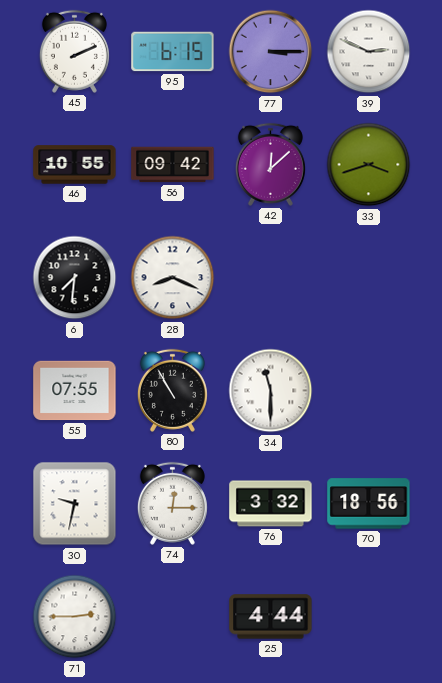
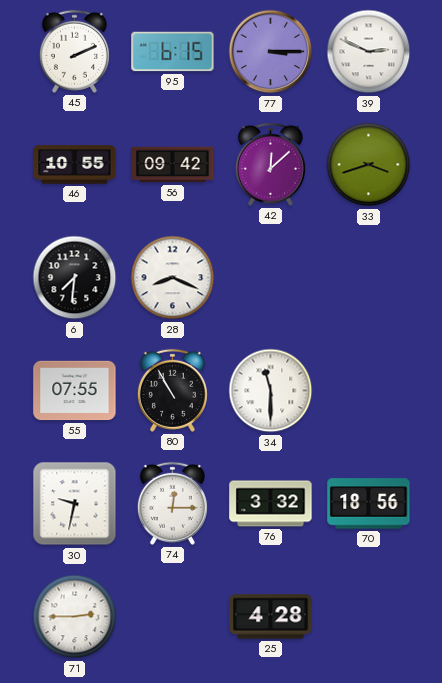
25: 4:44 -> 4:28 (271, 617)
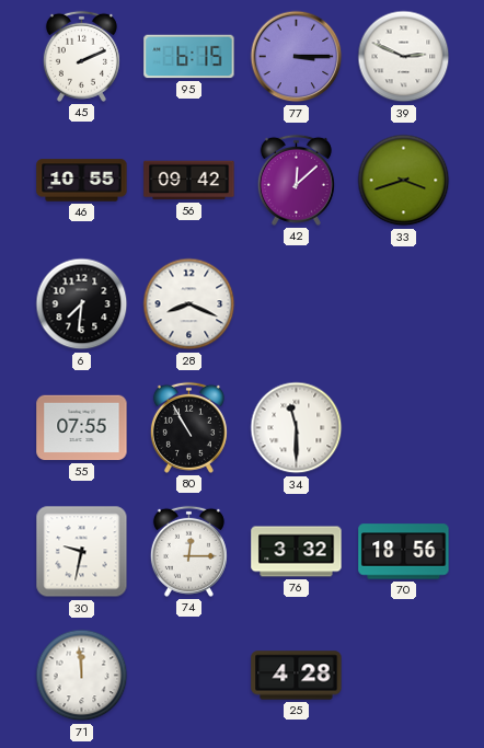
71: 2:45 -> 11:59 (82, 676)
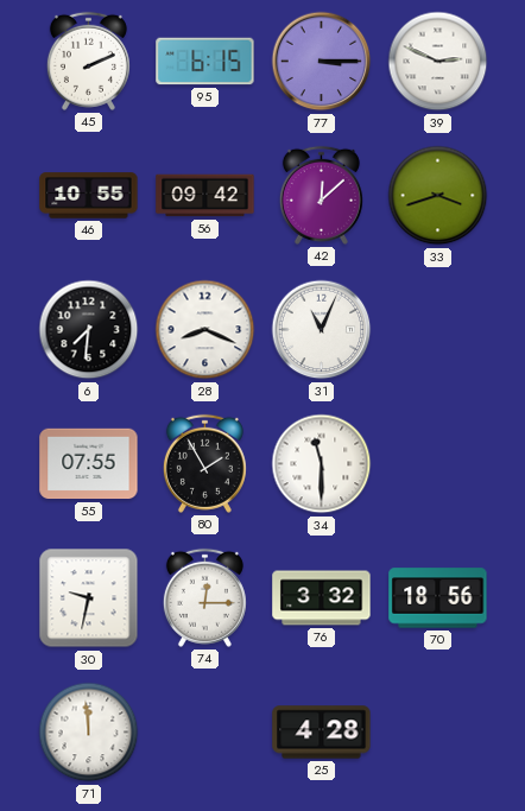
31: none -> 11:04 (322, 330)
80: 10:55 -> 1:55 (204, 463)
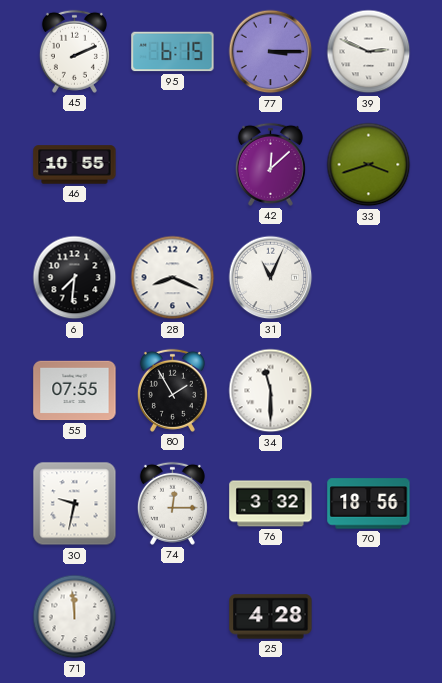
56: 09:42 -> none (205, 196)
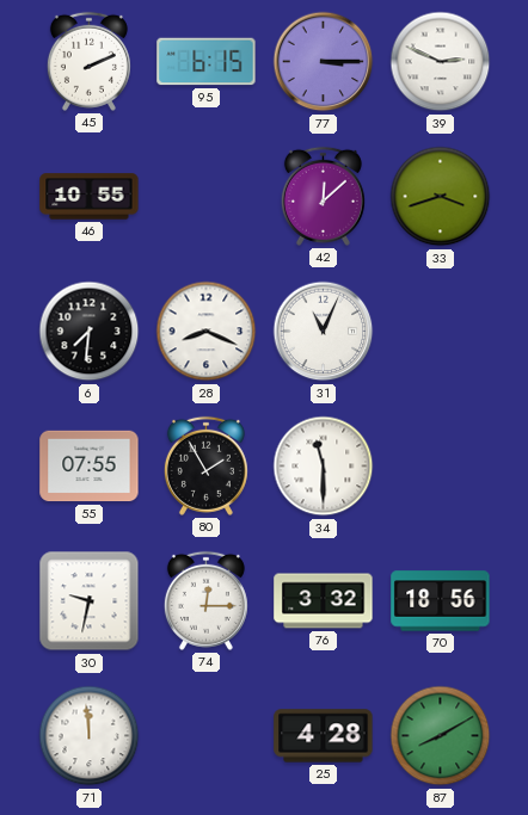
87: none -> 8:10 (441, 736)
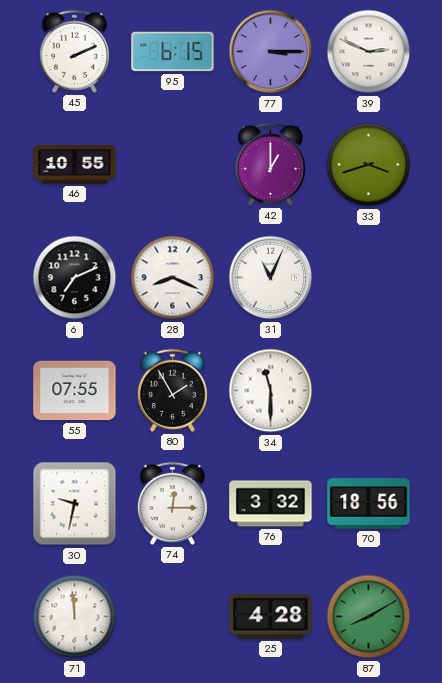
42: 12:08 -> 1:00 (270, 164)
6: 7:31 -> 7:11 (75, 278)
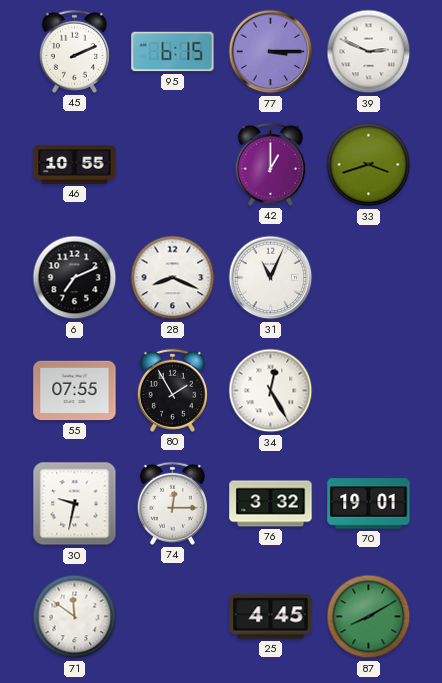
34: 11:30 -> 12:25 (271, 391)
70: 18:56 -> 19:01 (369, 504)
71: 11:59 -> 11:51 (75, 617)
25: 4:28 -> 4:45 (271, 617)
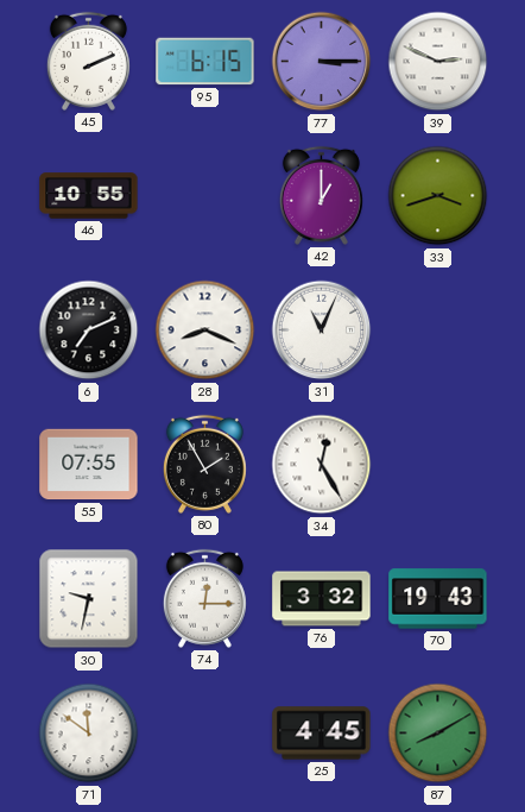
70: 19:01 -> 19:43 (438, 599)
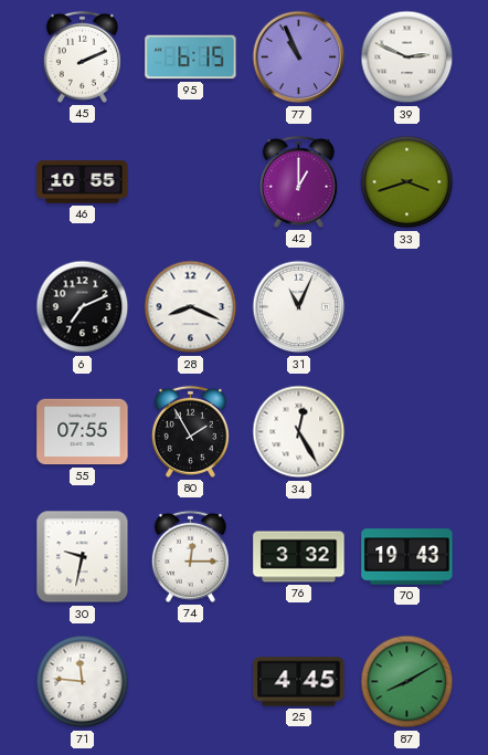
77: 3:15 -> 10:56 (299, 57)
71: 11:51 -> 11:46 (83, 682)
